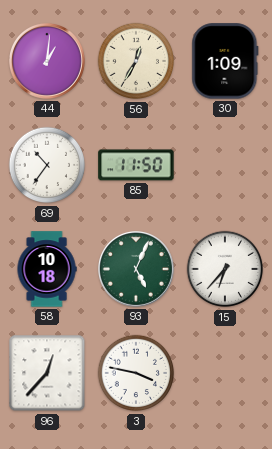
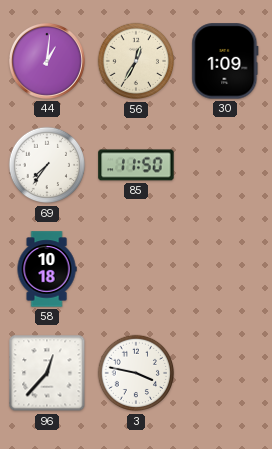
69: 10:36 -> 7:36 (47, 165)
93: 5:04 -> none (136, 269)
15: 6:37 -> none (225, 269)
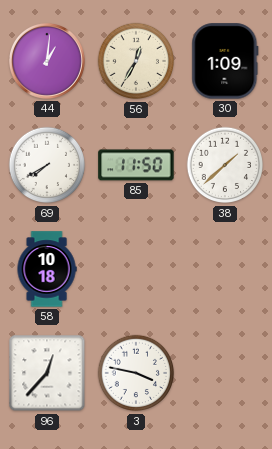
69: 7:36 -> 7:40 (47, 165)
38: none -> 1:38 (225, 165)
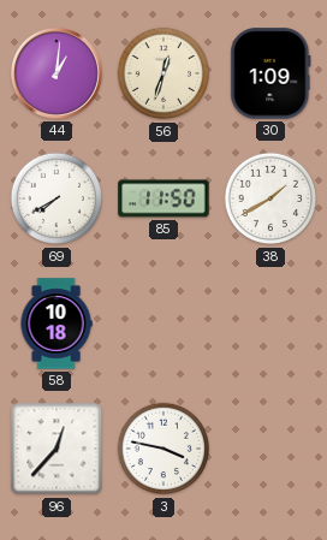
56: 12:35 -> 12:33 (163, 73)
38: 1:38 -> 1:40 (270, 198)
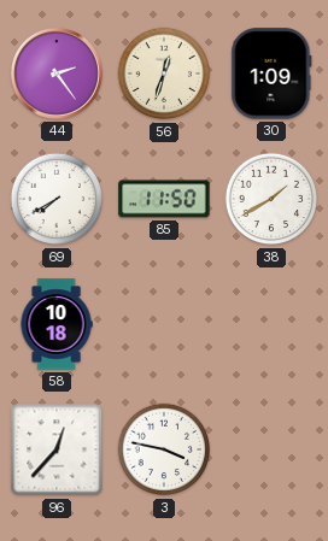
44: 1:01 -> 2:24 (57, 73)
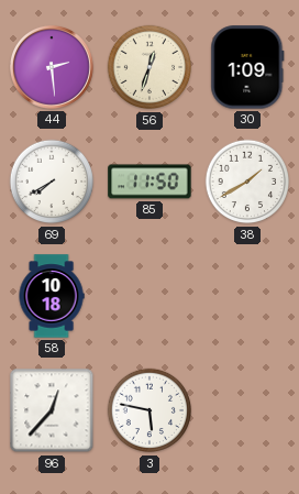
44: 2:24 -> 2:29 (52, 67)
3: 3:47 -> 5:47 (149, 410)
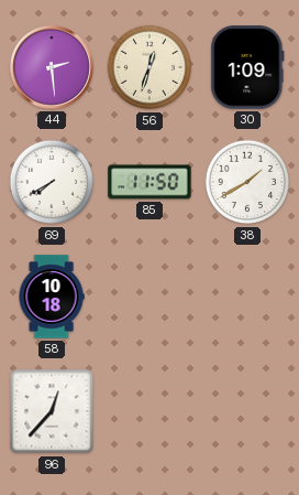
3: 5:47 -> none (149, 410)
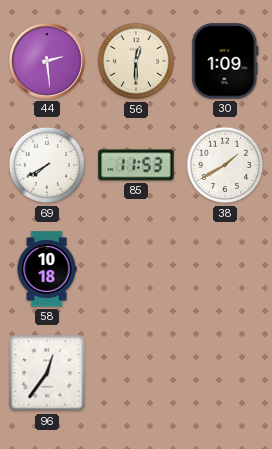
56: 12:33 -> 12:30 (136, 61)
85: 11:50 -> 11:53 (136, 165)
96: 12:37 -> 12:36 (47, 373)
